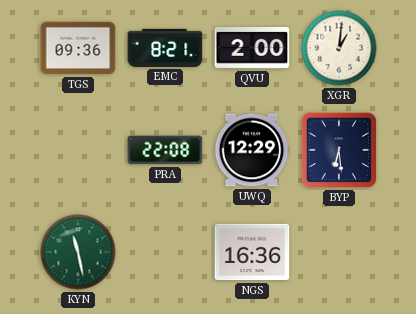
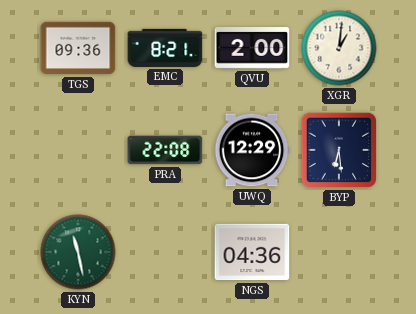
NGS: 16:36 -> 04:36 (252, 252)
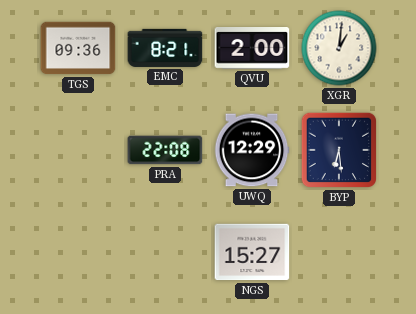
KYN: 11:28 -> none (78, 252)
NGS: 04:36 -> 15:27 (252, 252)
